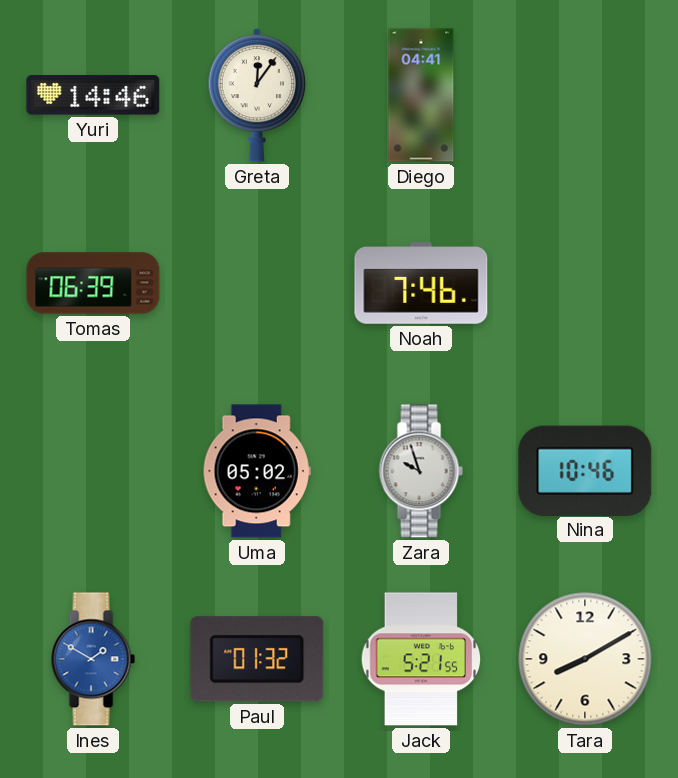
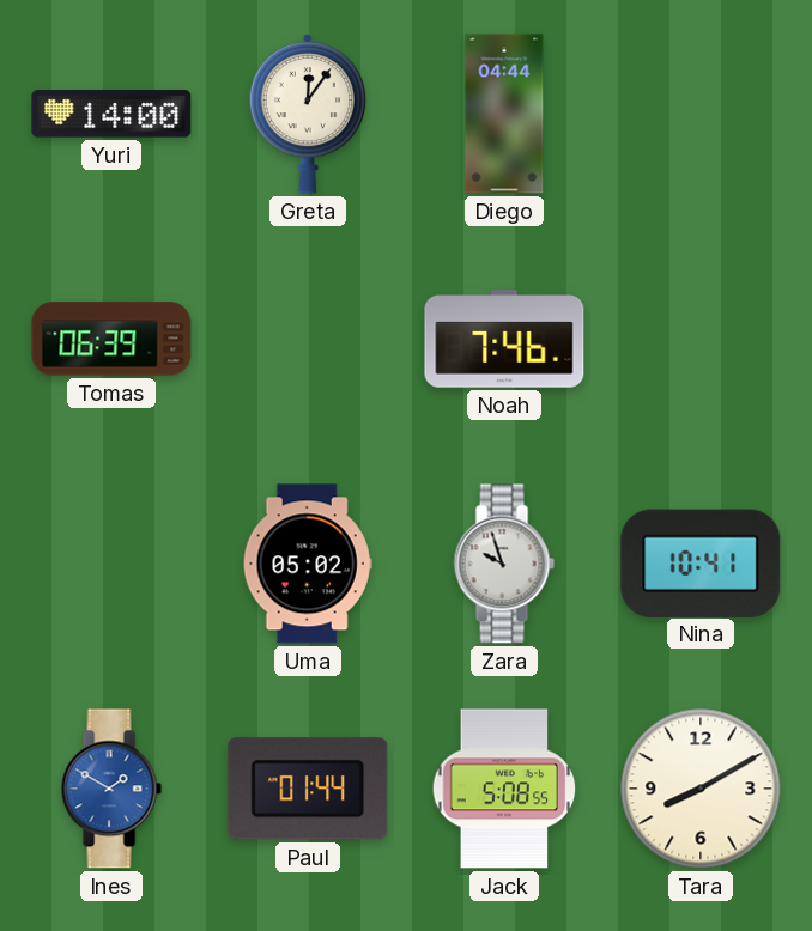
Yuri: 14:46 -> 14:00 (111, 114)
Diego: 04:41 -> 04:44 (504, 114)
Nina: 10:46 -> 10:41 (701, 562)
Paul: 01:32 -> 01:44 (308, 789)
Jack: 5:21 -> 5:08 (504, 789)
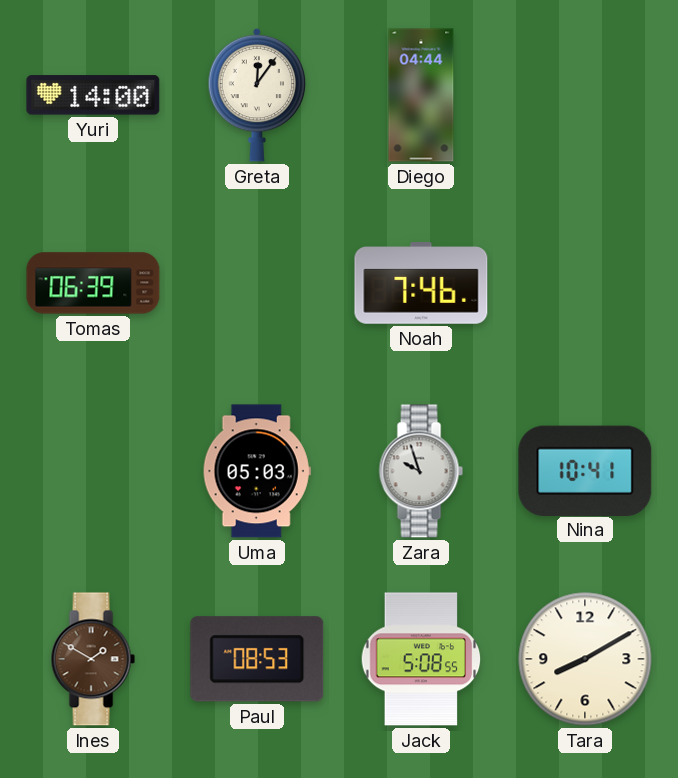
Uma: 05:02 -> 05:03 (257, 471)
Ines dial: blue -> brown (93, 659)
Paul: 01:44 -> 08:53 (257, 659)
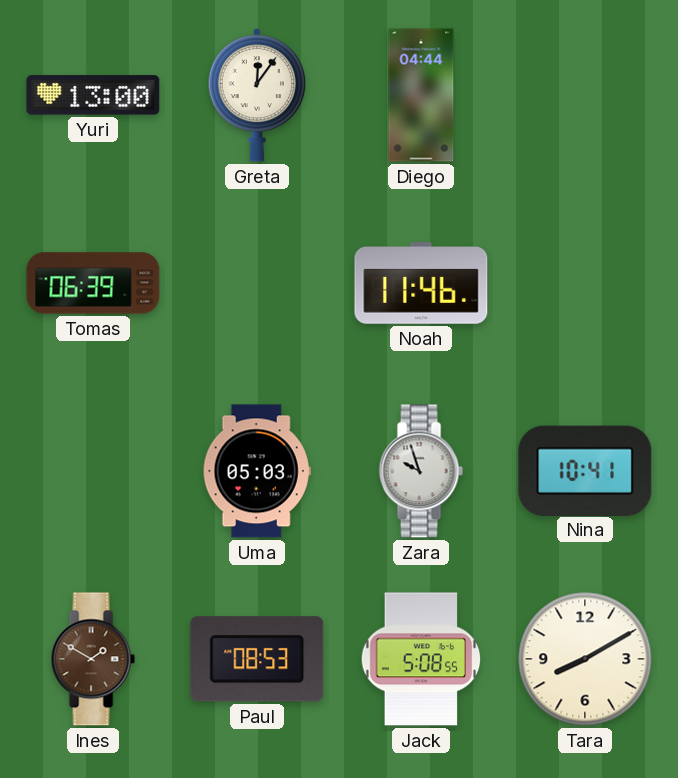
Yuri: 14:00 -> 13:00 (93, 95)
Noah: 7:46 -> 11:46 (421, 284)
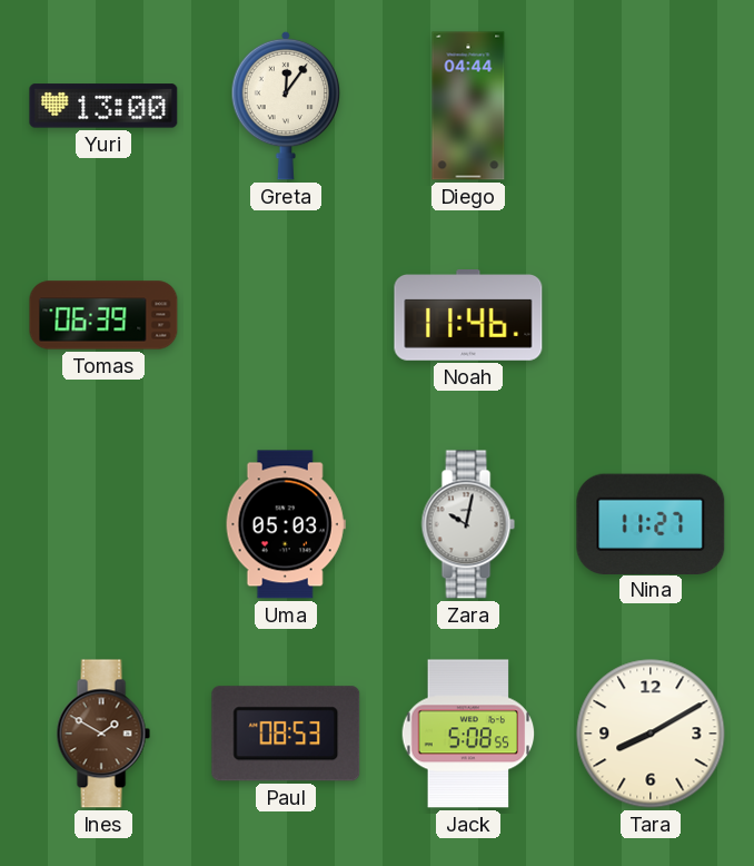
Zara: 9:57 -> 10:02 (468, 524)
Nina: 10:41 -> 11:27 (651, 523)
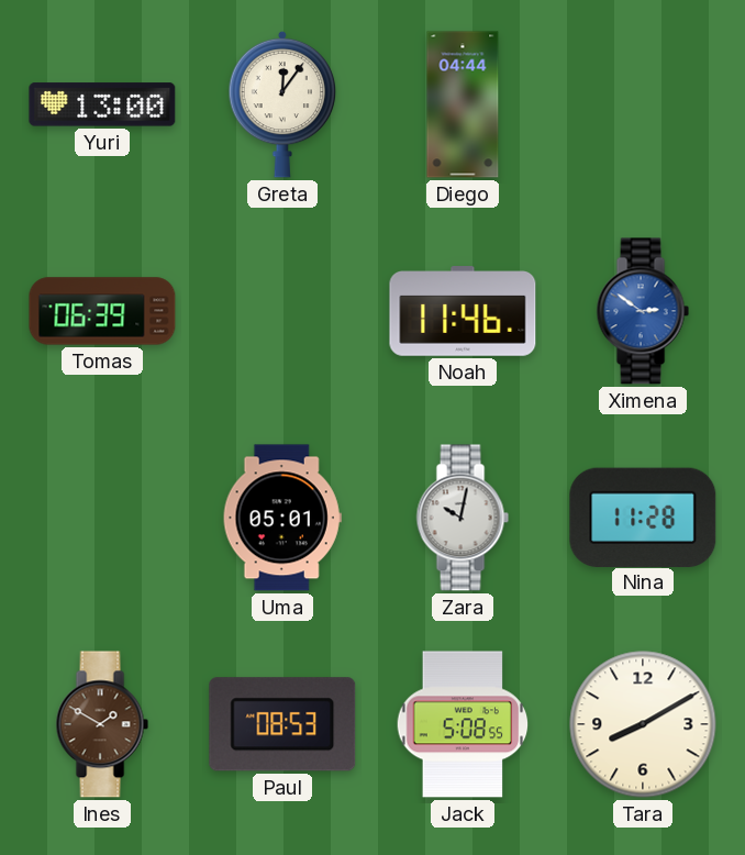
Ximena: none -> 2:51 (643, 311)
Uma: 05:03 -> 05:01 (282, 518)
Nina: 11:27 -> 11:28 (643, 517)
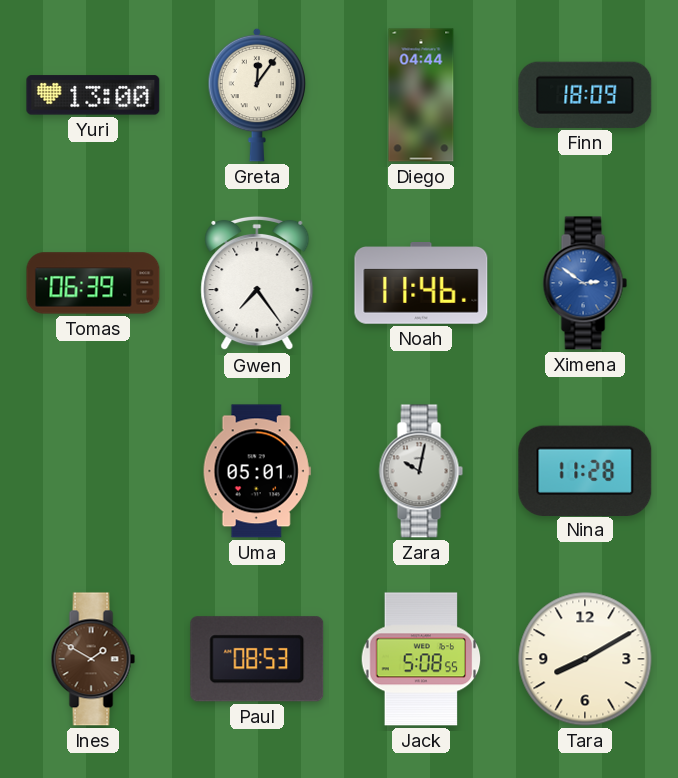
Finn: none -> 18:09 (585, 95)
Gwen: none -> 7:24 (257, 283)
